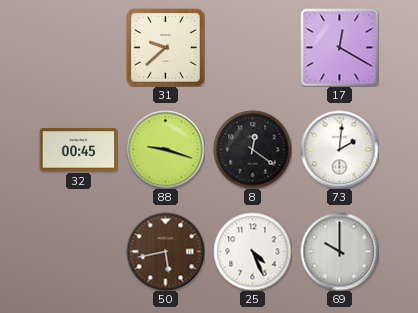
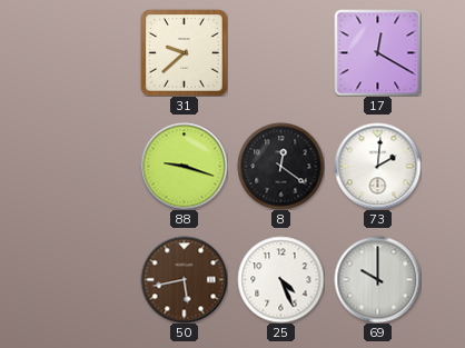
32: 00:45 -> none (78, 150)
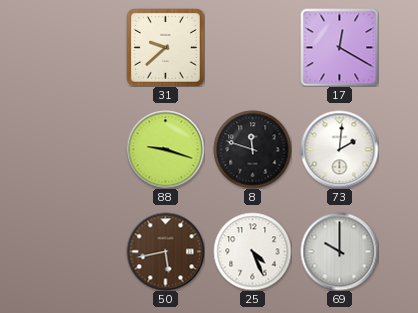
8: 12:21 -> 11:48 (252, 149)
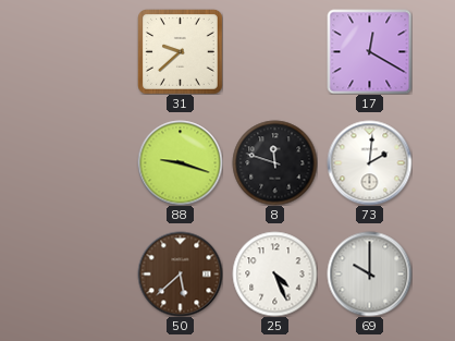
50: 5:43 -> 5:38 (180, 273)
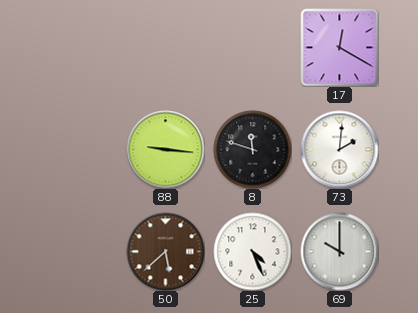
31: 9:38 -> none (181, 52)
88: 9:18 -> 9:16 (165, 149)
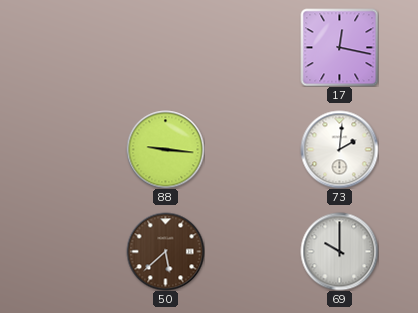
17: 12:20 -> 12:17 (339, 47)
8: 11:48 -> none (252, 149)
25: 4:26 -> none (252, 251)
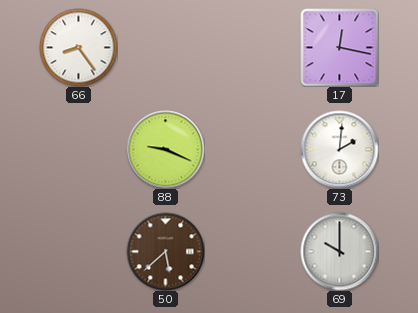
66: none -> 8:24 (78, 47)
88: 9:16 -> 9:19 (165, 149)
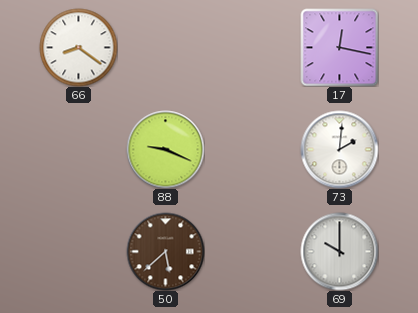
66: 8:24 -> 8:21 (78, 47)
